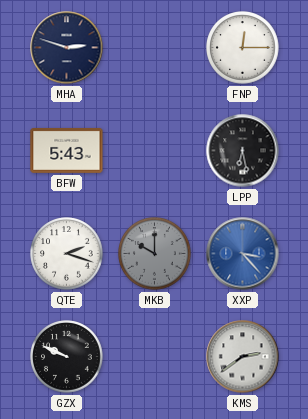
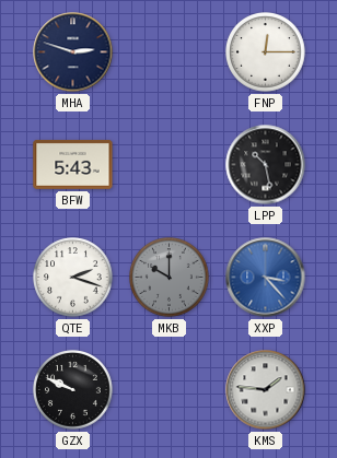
LPP: 6:28 -> 10:28 (266, 165)
KMS: 2:39 -> 1:46 (266, 390)
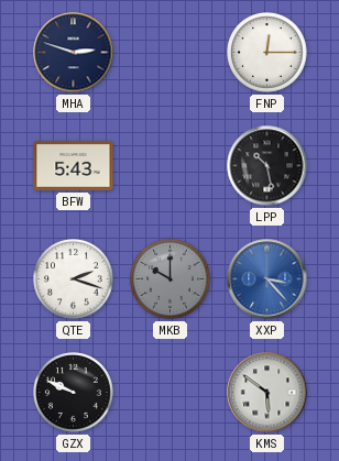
KMS: 1:46 -> 5:51 (267, 393)
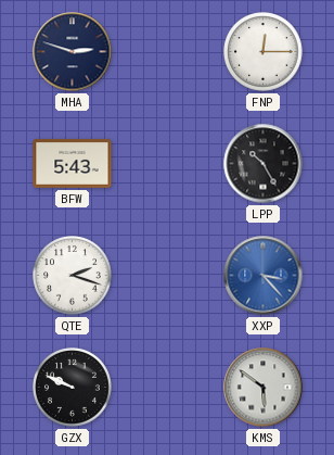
LPP: 10:28 -> 10:25 (264, 164)
MKB: 10:00 -> none (171, 279)
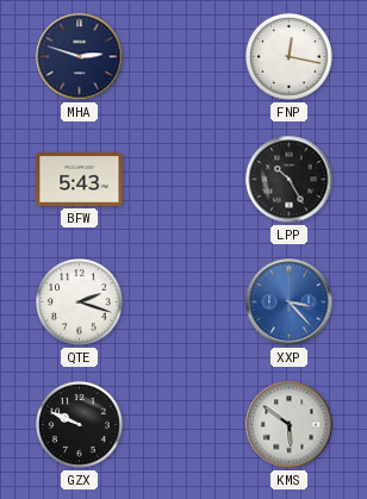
FNP: 12:15 -> 12:17 (290, 57)
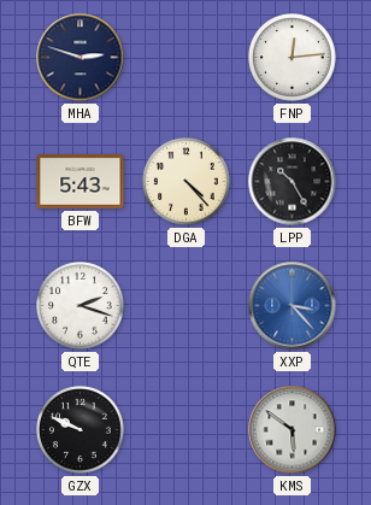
FNP: 12:17 -> 12:14 (293, 58)
DGA: none -> 4:23 (187, 182)
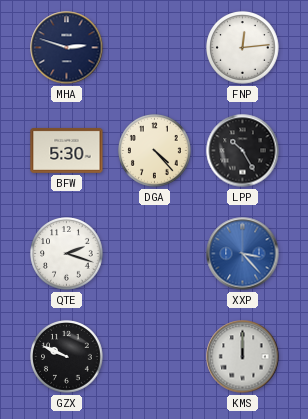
BFW: 5:43 -> 5:30 (67, 150)
KMS: 5:51 -> 12:00 (243, 357)
